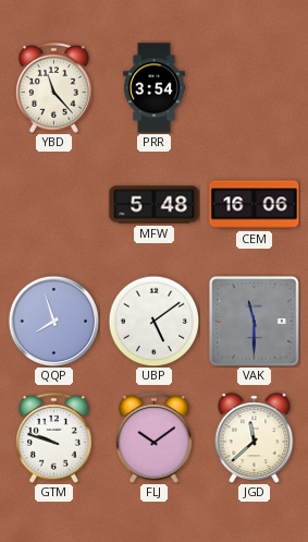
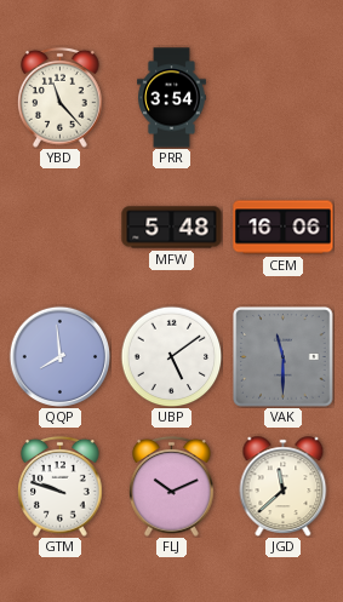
QQP: 7:57 -> 7:59 (59, 356)
FLJ: 10:09 -> 10:11 (172, 486)
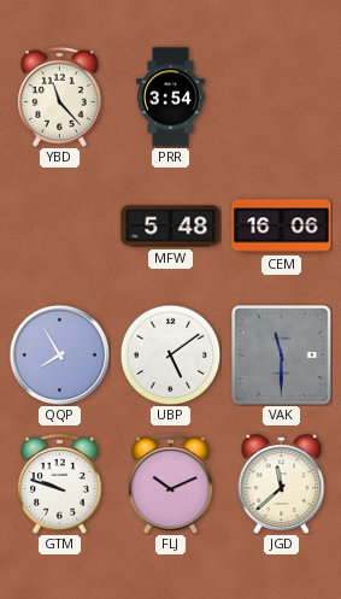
QQP: 7:59 -> 7:55 (59, 354)
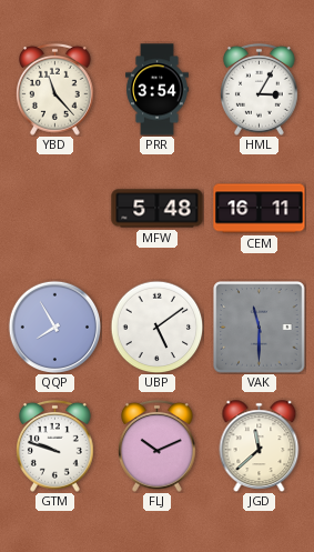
HML: none -> 3:05 (260, 89)
CEM: 16:06 -> 16:11 (260, 209)
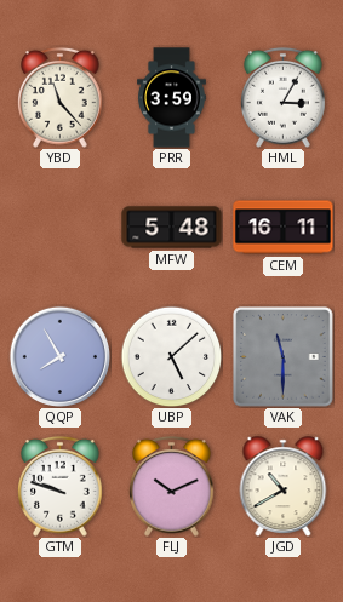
PRR: 3:54 -> 3:59 (172, 98)
UBP: 5:09 -> 5:08 (171, 356)
JGD: 11:38 -> 10:40 (284, 486)
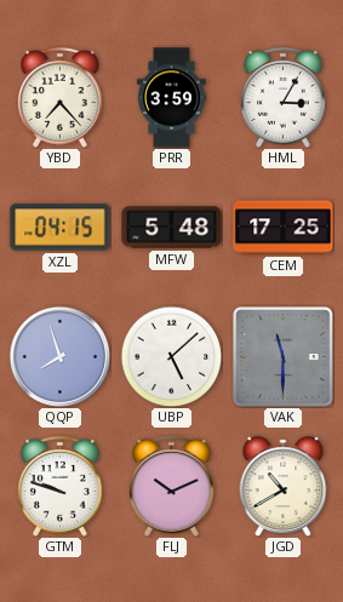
YBD: 11:23 -> 7:23 (61, 97)
XZL: none -> 04:15 (61, 228)
CEM: 16:11 -> 17:25 (284, 228)
QQP: 7:55 -> 7:57 (59, 356)
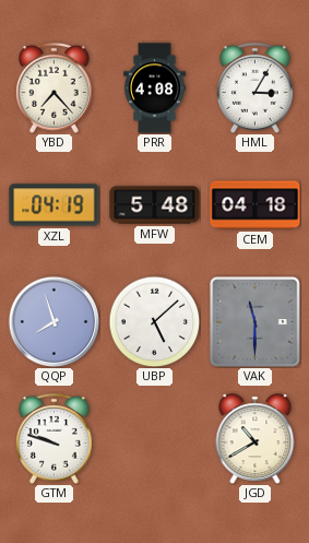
PRR: 3:59 -> 4:08 (155, 88)
XZL: 04:15 -> 04:19 (55, 205)
CEM: 17:25 -> 04:18 (255, 205)
FLJ: 10:11 -> none (172, 486)
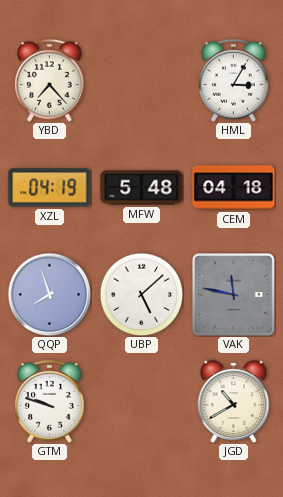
PRR: 4:08 -> none (155, 88)
VAK: 11:30 -> 11:47 (234, 295)
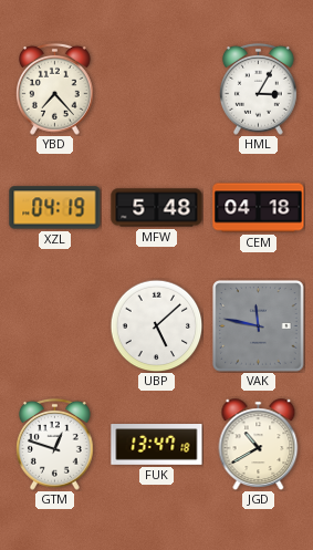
QQP: 7:57 -> none (49, 294)
GTM: 9:48 -> 12:48 (55, 444)
FUK: none -> 13:47 (157, 445)
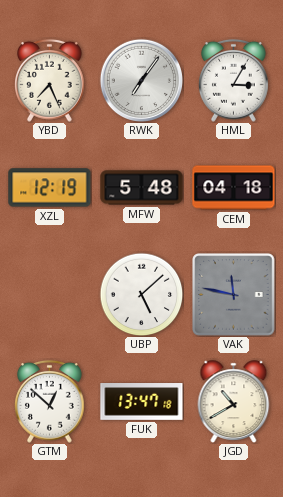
YBD: 7:23 -> 7:26 (50, 80)
RWK: none -> 7:06 (141, 80)
XZL: 04:19 -> 12:19 (50, 188)
GTM: 12:48 -> 12:52 (50, 401)
